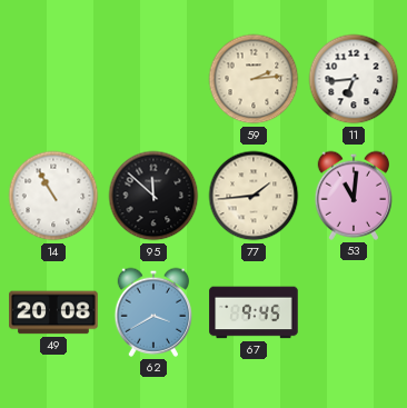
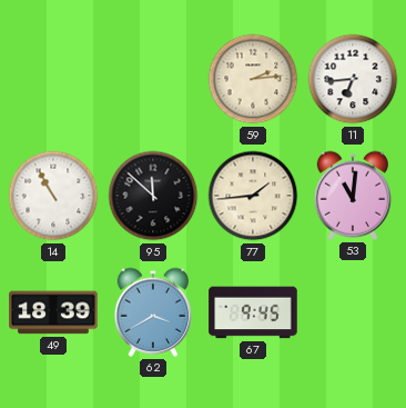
49: 20:08 -> 18:39 (53, 312)
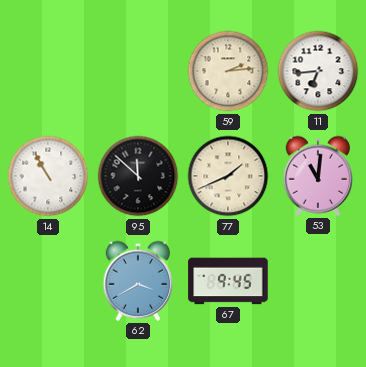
77: 1:44 -> 1:41 (228, 176)
49: 18:39 -> none (53, 312)
